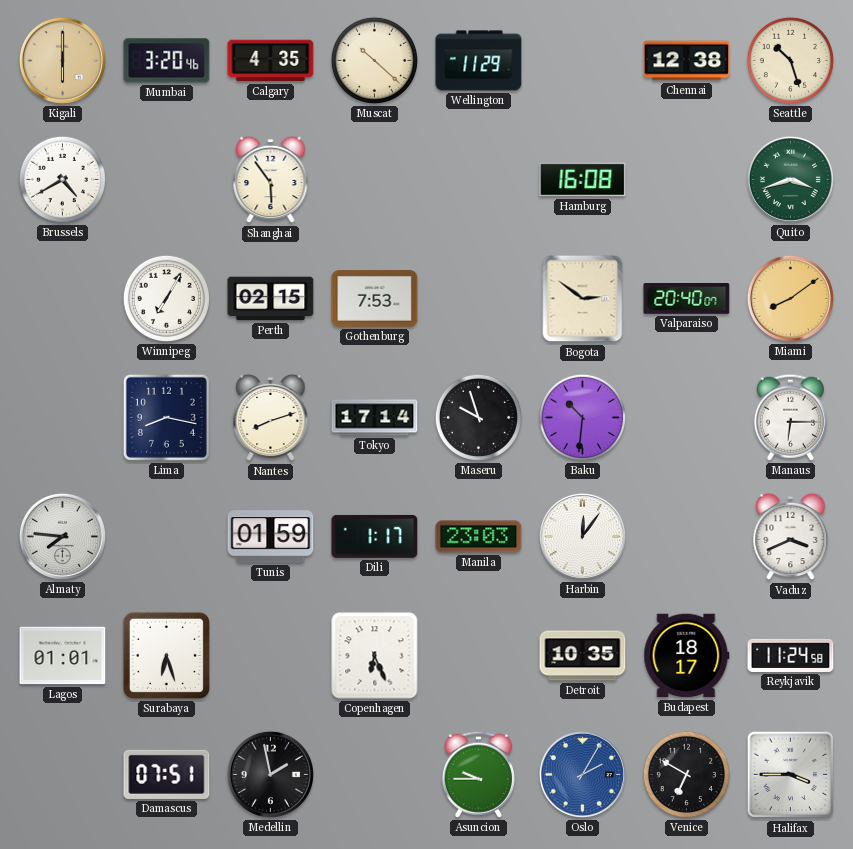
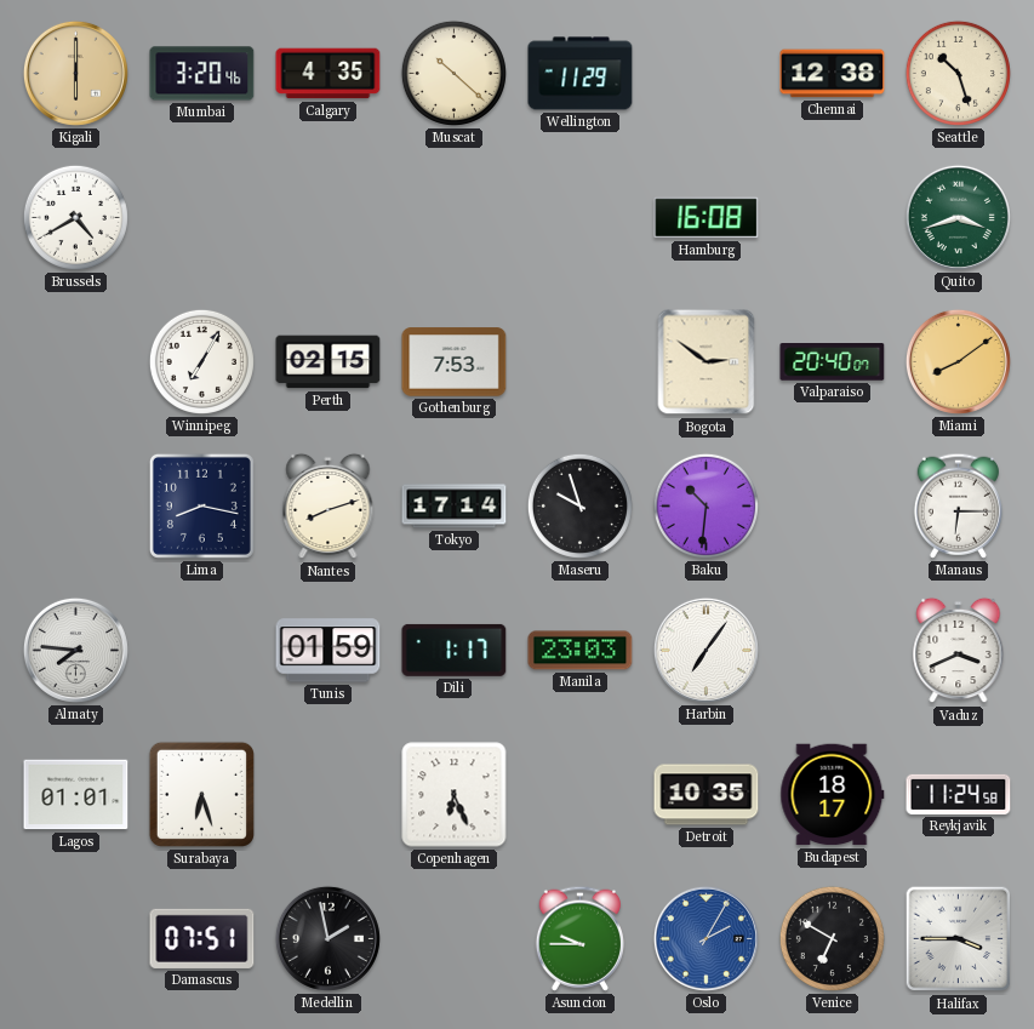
Shanghai: 5:54 -> none (271, 180)
Harbin: 12:06 -> 7:06 (705, 650)
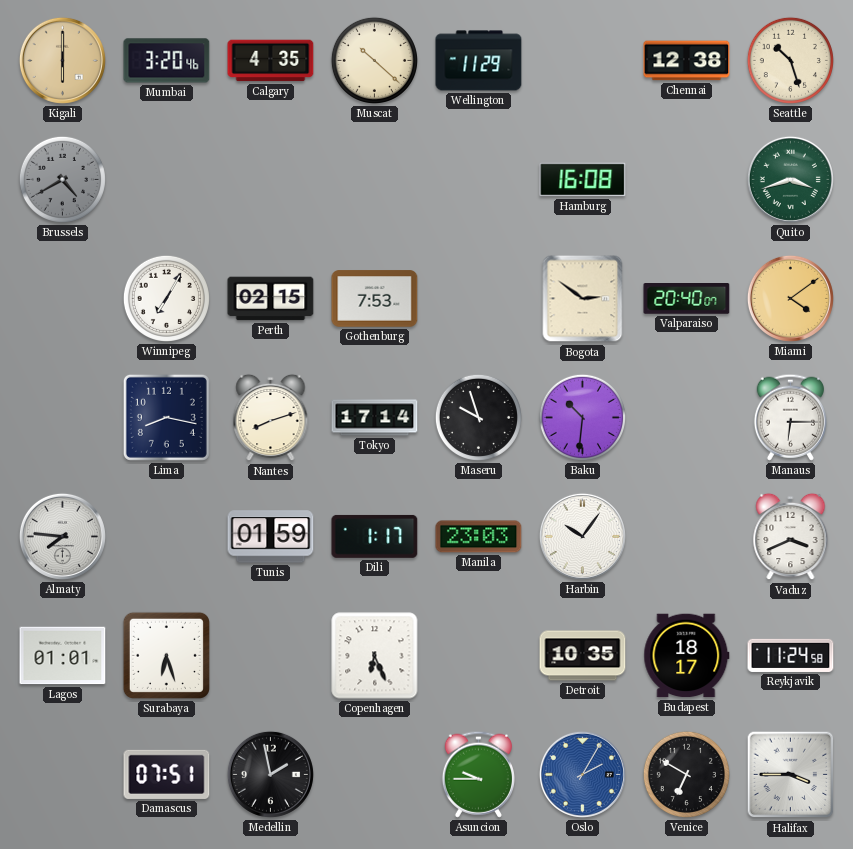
Brussels dial: white -> grey (62, 179)
Miami: 8:09 -> 4:09 (790, 298)
Harbin: 7:06 -> 10:06 (582, 536)
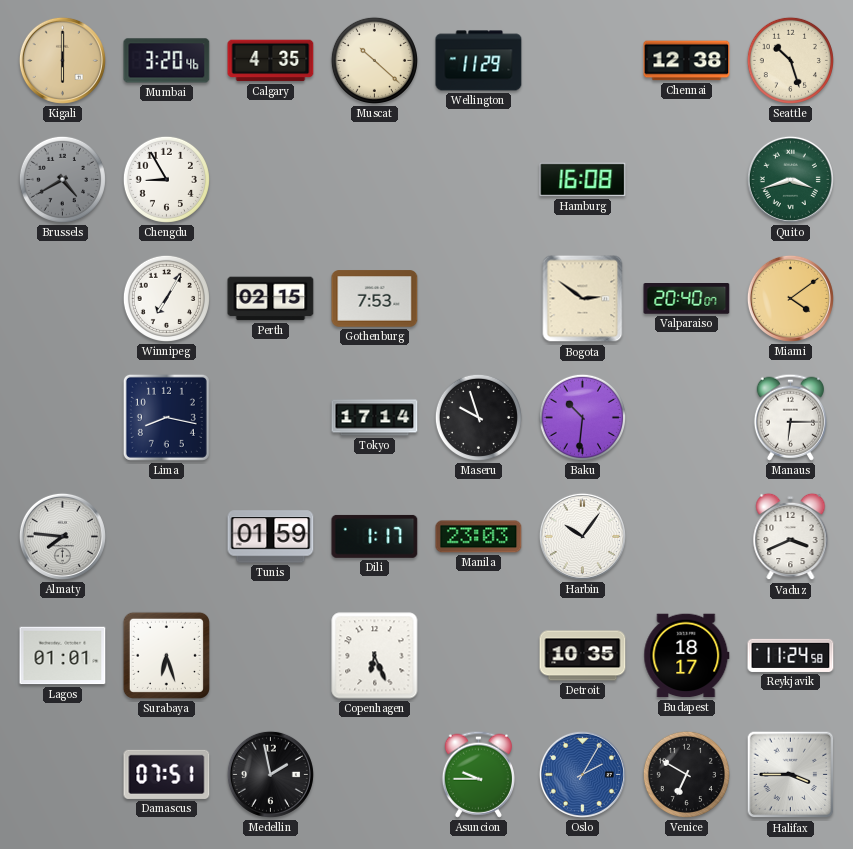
Chengdu: none -> 8:55 (166, 179)
Nantes: 8:12 -> none (271, 418)
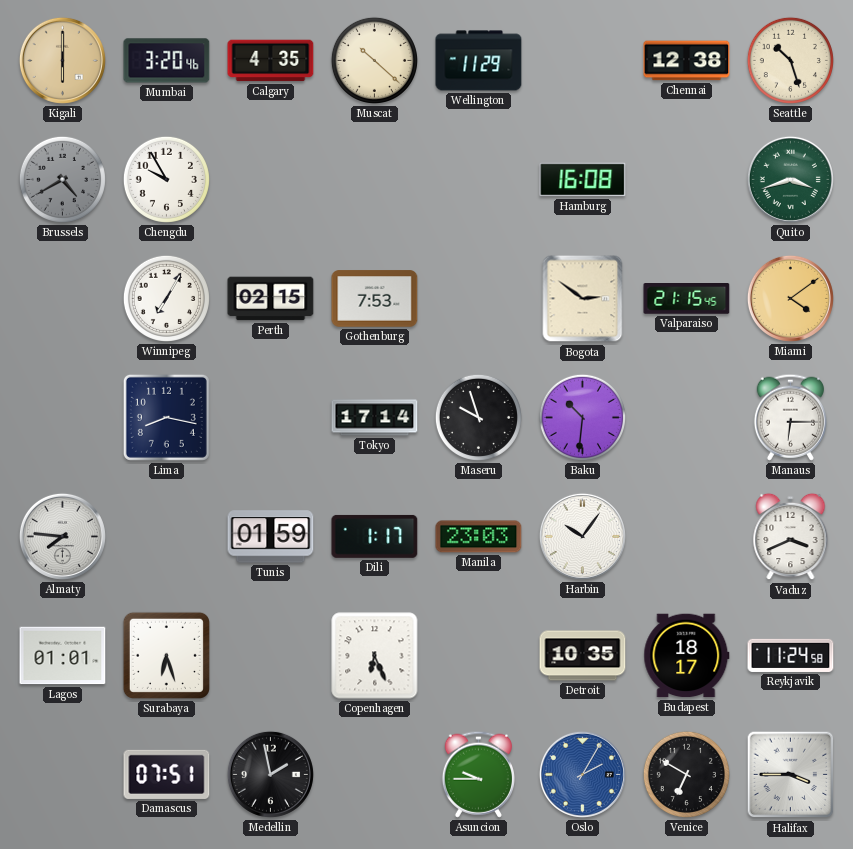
Chengdu: 8:55 -> 9:55 (166, 179)
Valparaiso: 20:40 -> 21:15 (687, 299)
